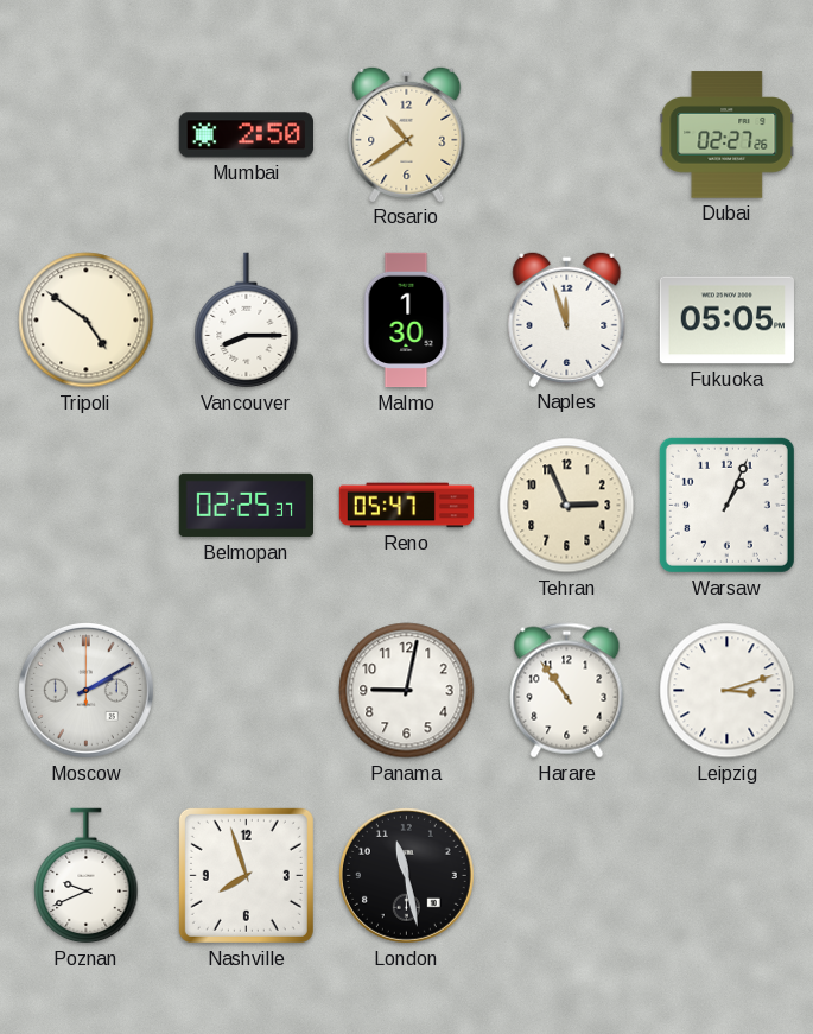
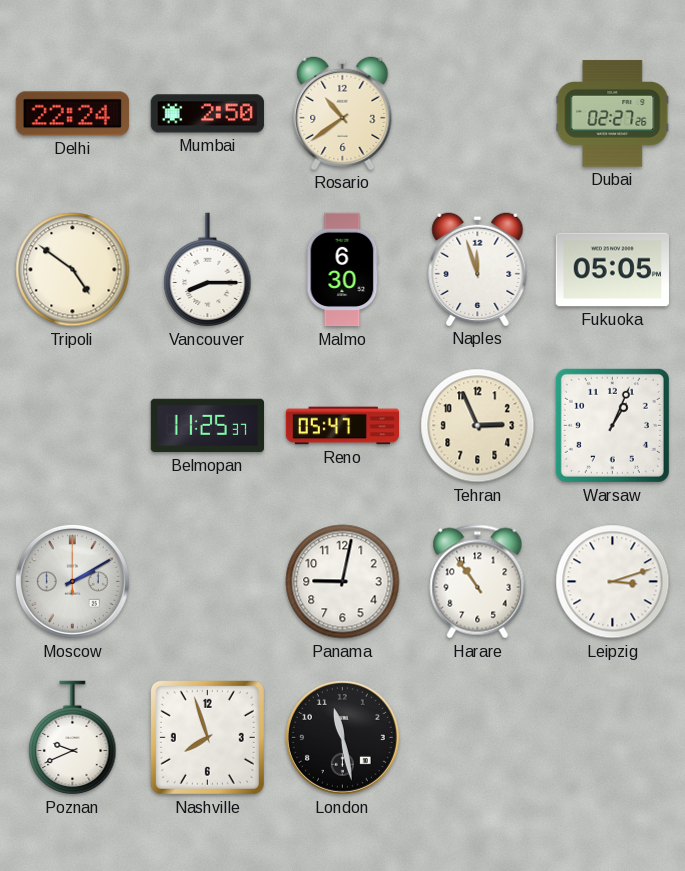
Delhi: none -> 22:24 (72, 114)
Malmo: 1:30 -> 6:30 (342, 270)
Belmopan: 02:25 -> 11:25 (207, 426)
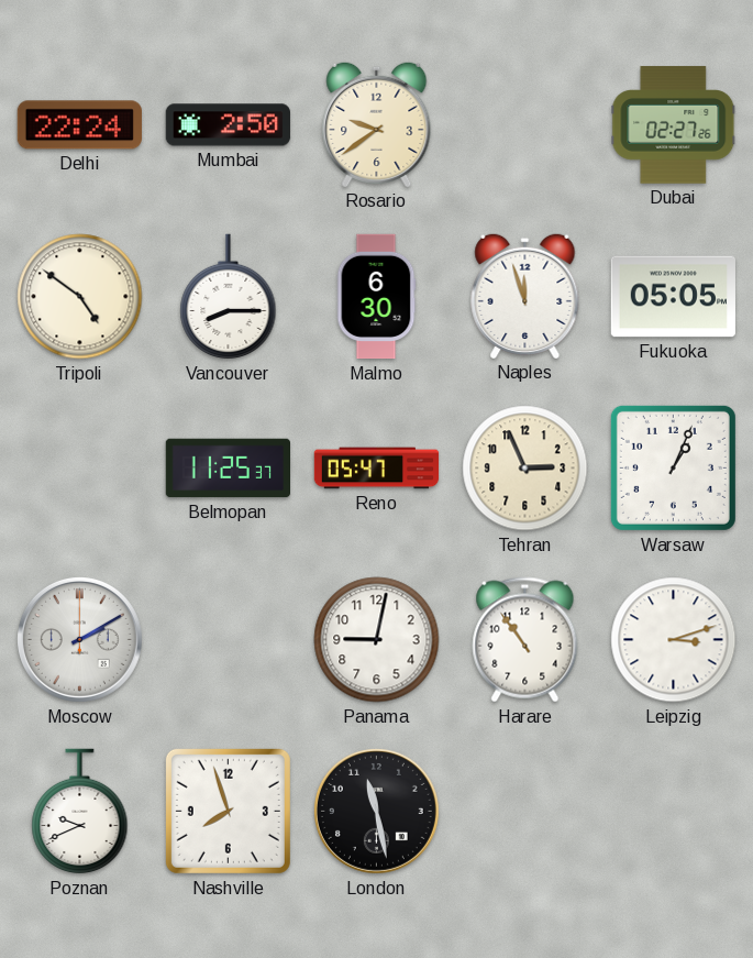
Rosario: 10:39 -> 9:39 (377, 124)
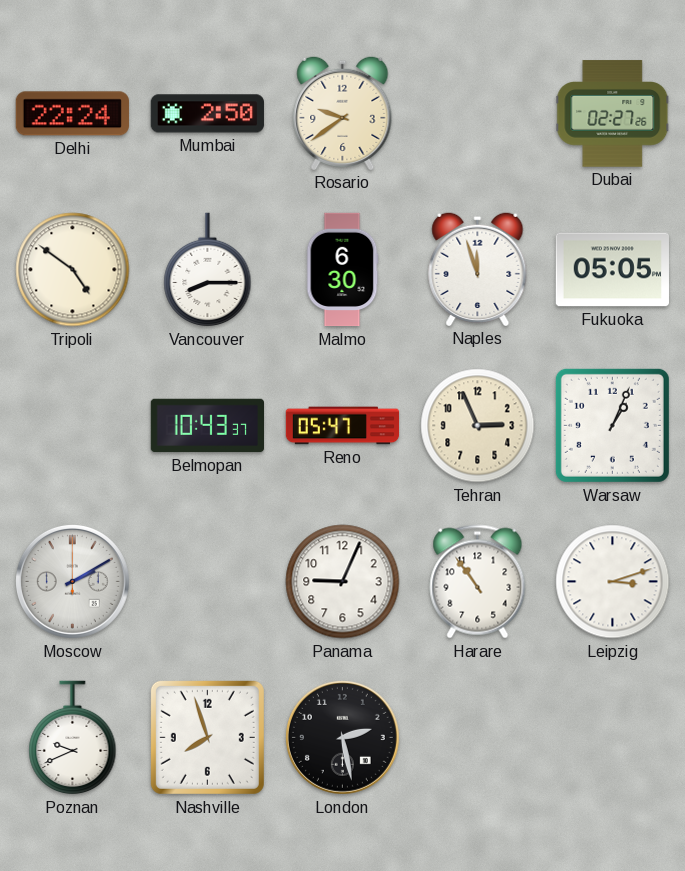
Belmopan: 11:25 -> 10:43 (207, 426)
Panama: 9:02 -> 9:04 (343, 582)
London: 11:28 -> 2:28 (342, 737)
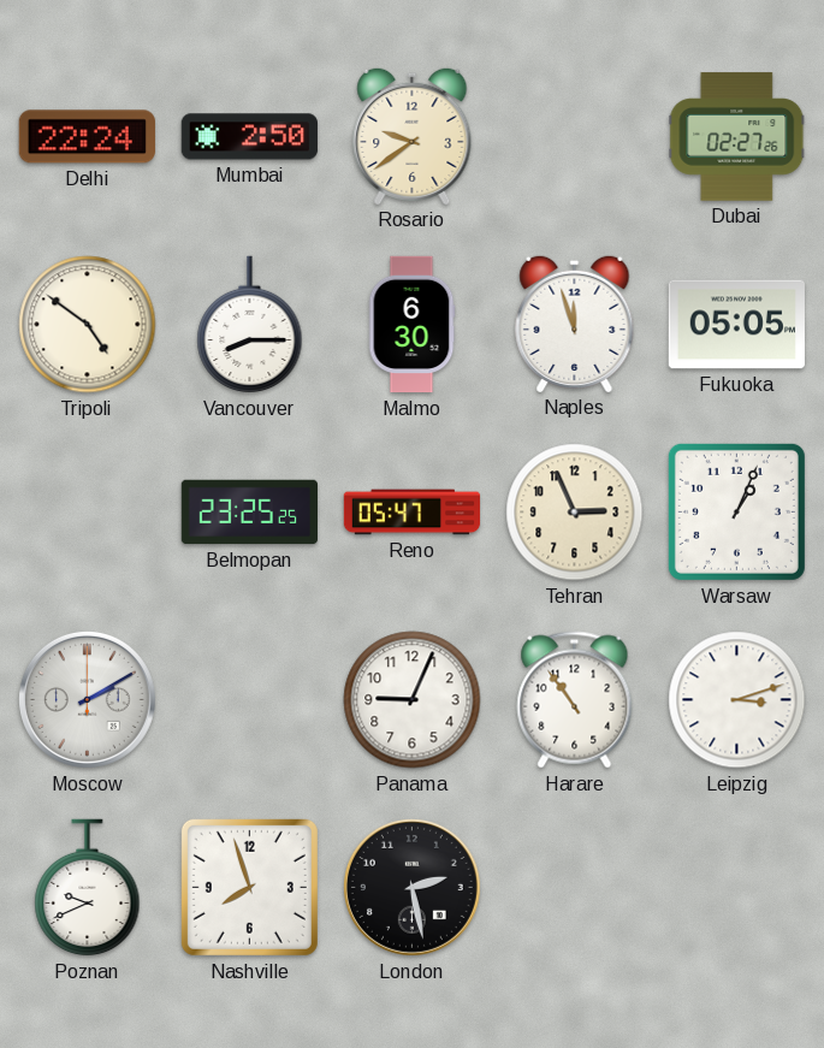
Belmopan: 10:43 -> 23:25 (249, 513)
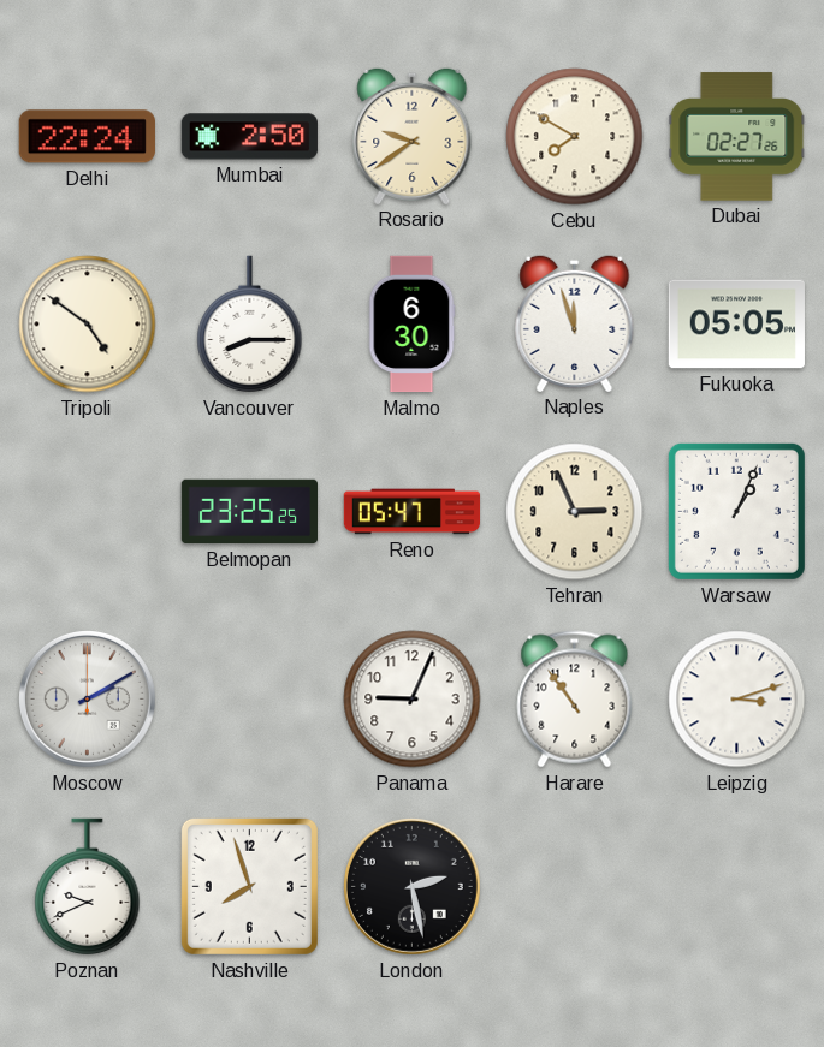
Cebu: none -> 7:50 (575, 137)
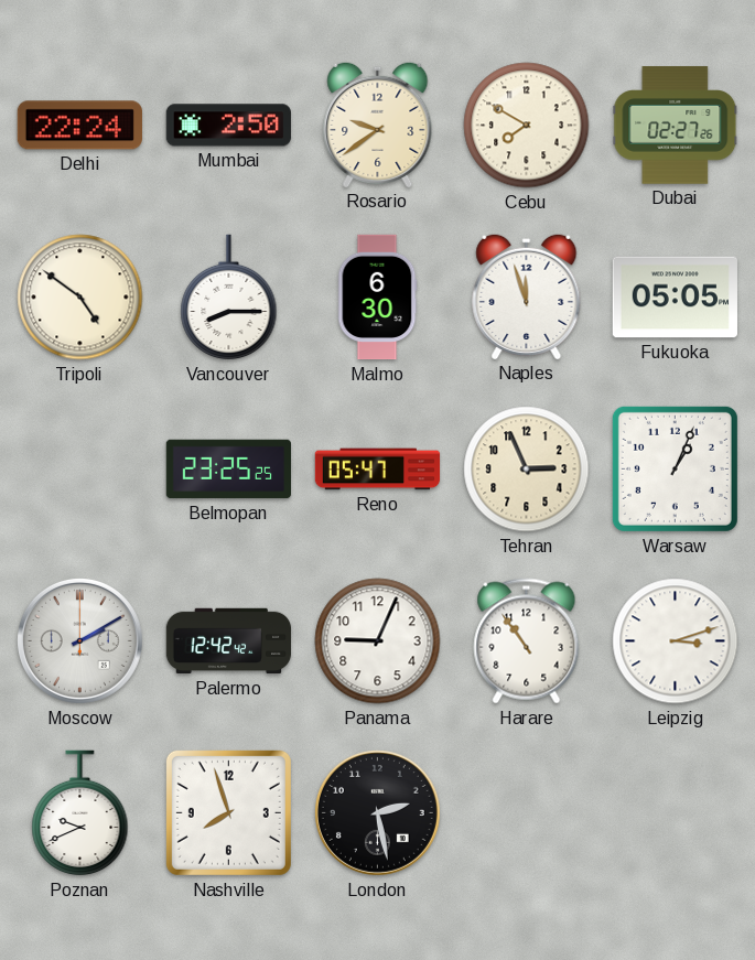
Palermo: none -> 12:42 (229, 641)
